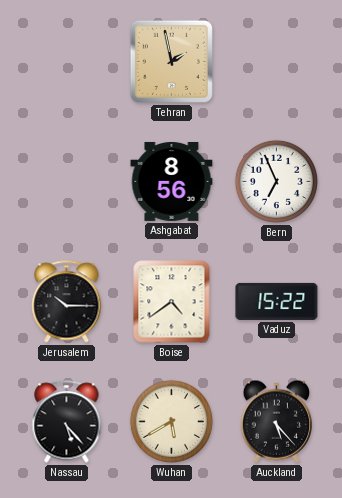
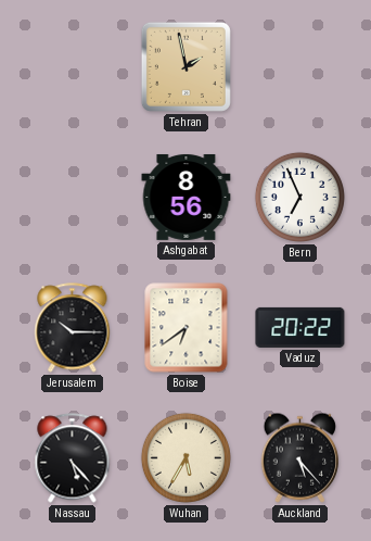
Boise: 4:39 -> 6:39 (187, 328)
Vaduz: 15:22 -> 20:22 (300, 327)
Wuhan: 5:40 -> 5:35 (185, 457)
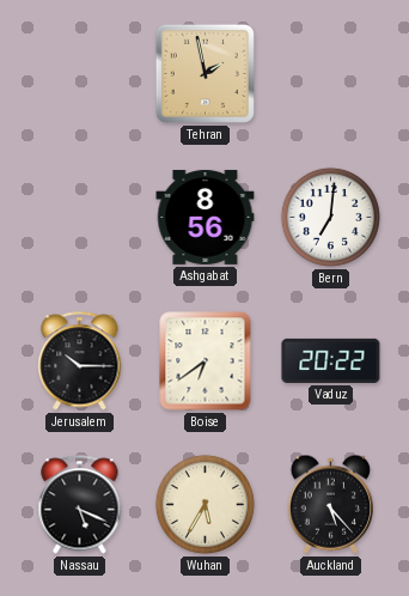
Bern: 6:56 -> 7:01 (330, 217)
Nassau: 5:23 -> 5:19 (80, 505)
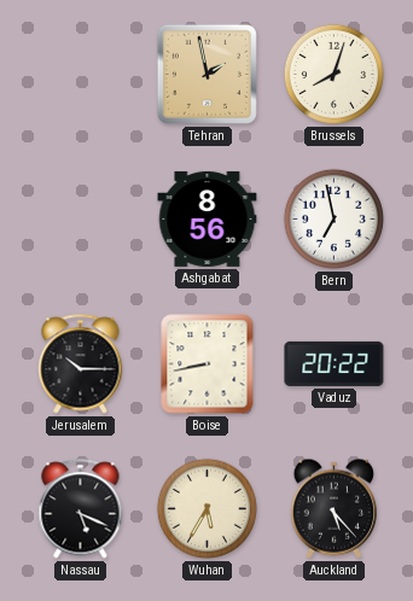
Brussels: none -> 8:03 (333, 74)
Bern: 7:01 -> 6:58 (333, 218)
Boise: 6:39 -> 8:43 (208, 364)
